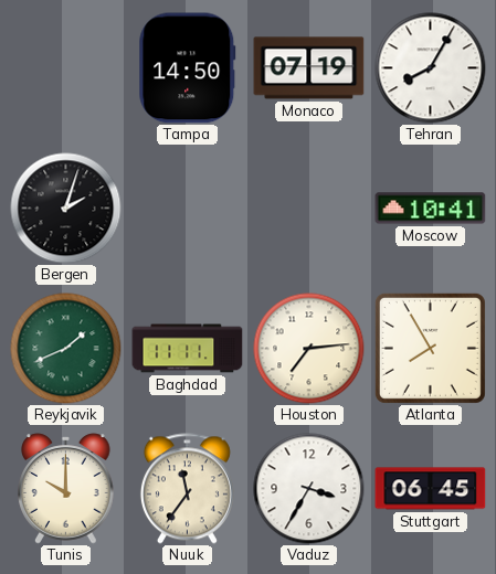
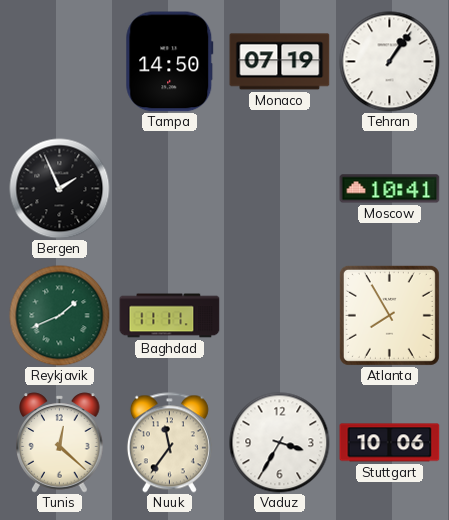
Tehran: 8:05 -> 1:06 (390, 62)
Bergen: 2:03 -> 1:56 (60, 189)
Houston: 7:14 -> none (309, 349)
Tunis: 10:00 -> 12:22 (60, 443)
Stuttgart: 06:45 -> 10:06 (390, 443)
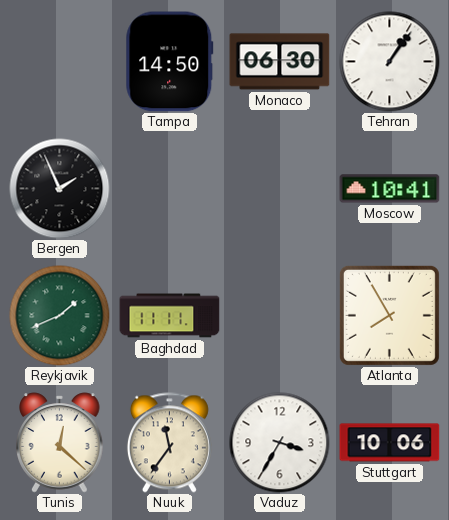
Monaco: 07:19 -> 06:30 (280, 62)
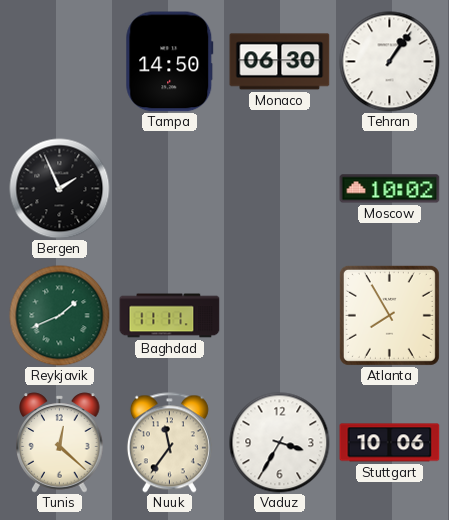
Moscow: 10:41 -> 10:02 (390, 189)
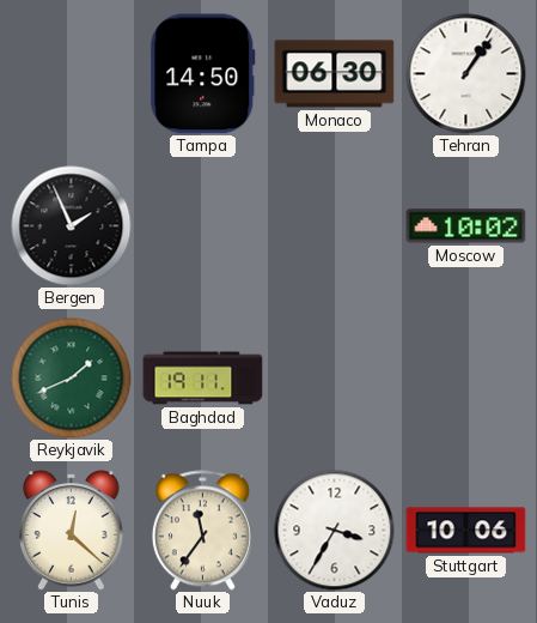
Baghdad: 11:11 -> 19:11 (203, 379)
Atlanta: 7:55 -> none (389, 315)
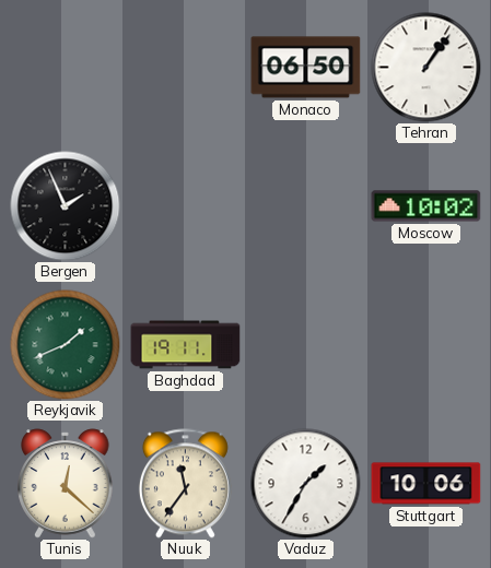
Tampa: 14:50 -> none (203, 74)
Monaco: 06:30 -> 06:50 (306, 68)
Vaduz: 3:35 -> 1:35 (306, 484)
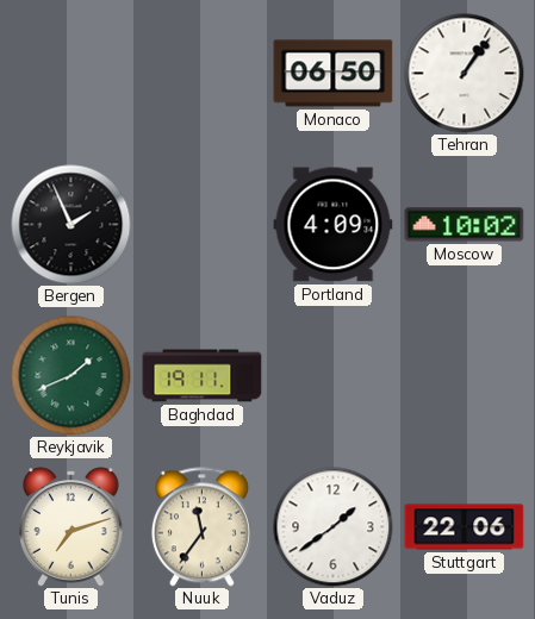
Portland: none -> 4:09 (334, 225)
Tunis: 12:22 -> 7:12 (71, 527)
Vaduz: 1:35 -> 1:39 (334, 527)
Stuttgart: 10:06 -> 22:06 (465, 527)
